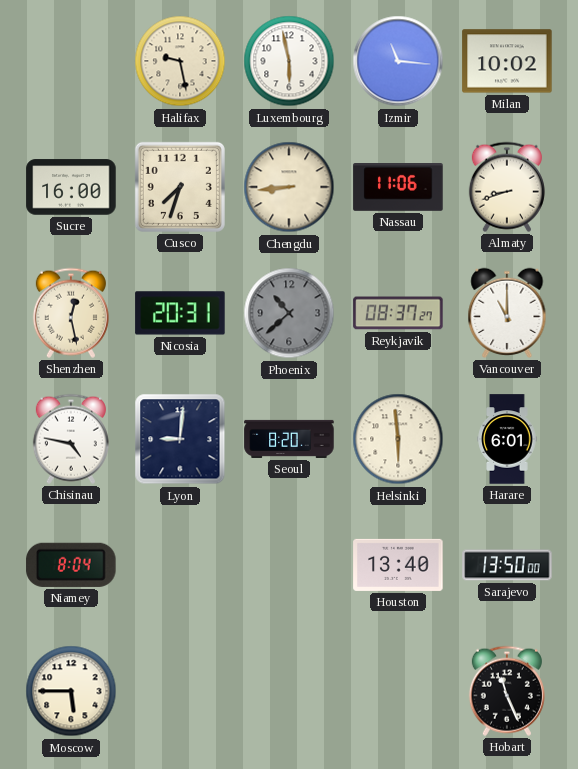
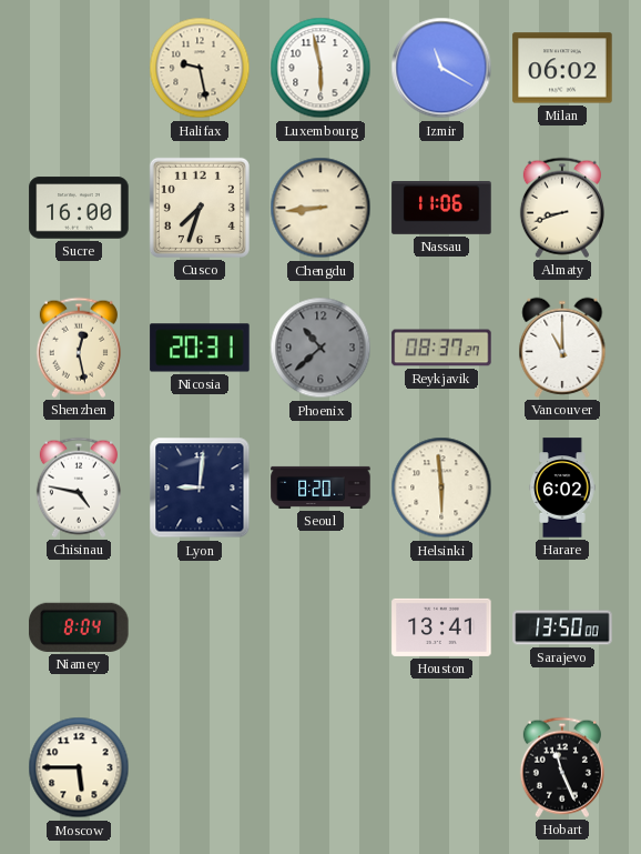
Izmir: 11:16 -> 11:20 (441, 68)
Milan: 10:02 -> 06:02 (562, 68)
Harare: 6:01 -> 6:02 (562, 488)
Houston: 13:40 -> 13:41 (441, 627)
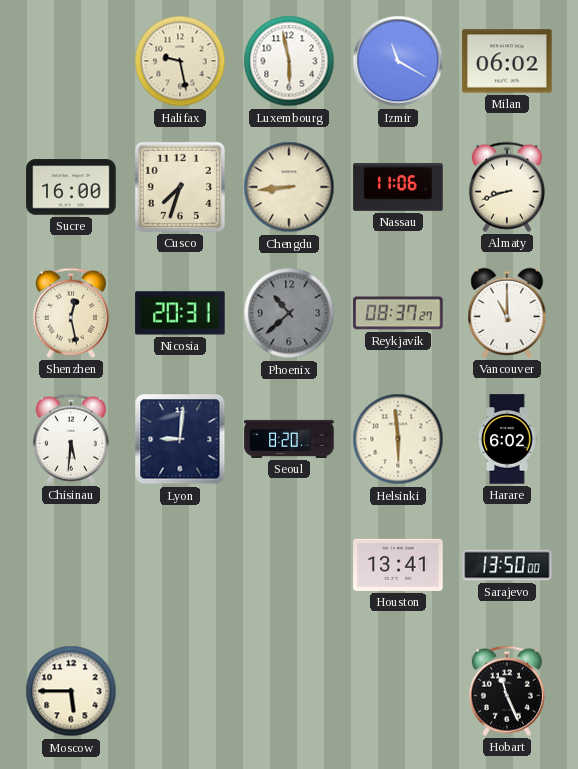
Chisinau: 4:47 -> 5:31 (71, 439)
Niamey: 8:04 -> none (79, 627)
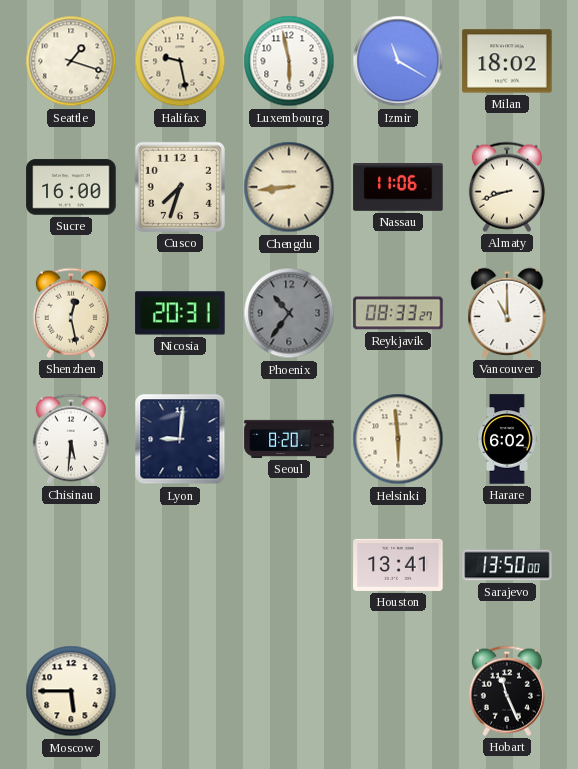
Seattle: none -> 1:18 (71, 61)
Milan: 06:02 -> 18:02 (507, 61)
Phoenix: 10:38 -> 10:36 (289, 313)
Reykjavik: 08:37 -> 08:33 (398, 313)
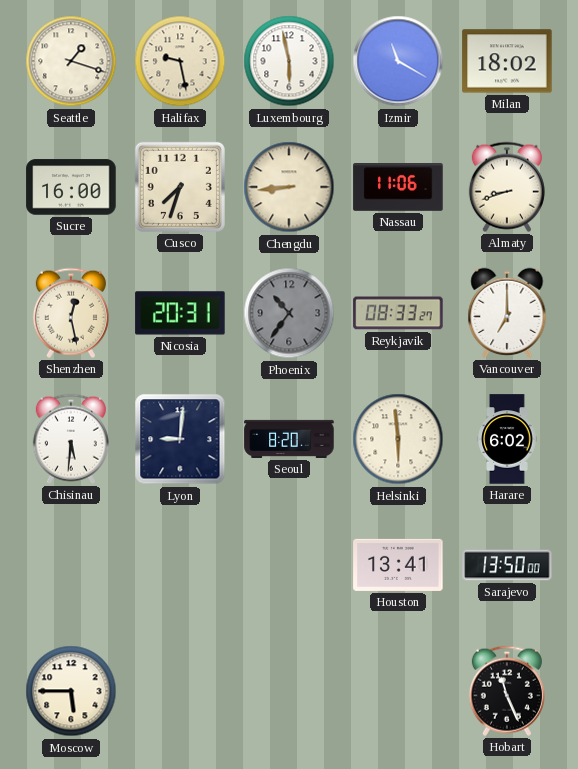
Vancouver: 11:00 -> 7:00 (507, 313)
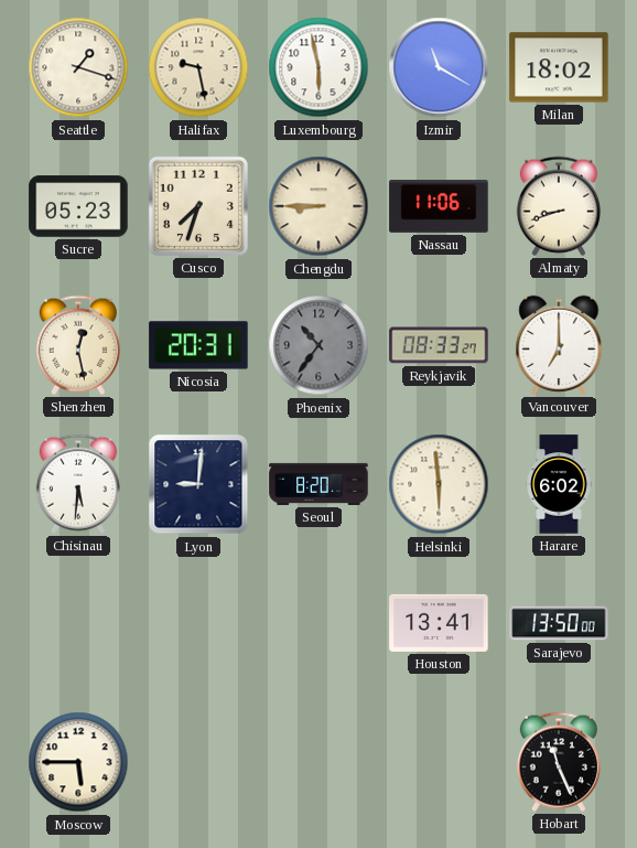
Sucre: 16:00 -> 05:23 (78, 206)
Chengdu: 8:44 -> 8:45 (318, 206)
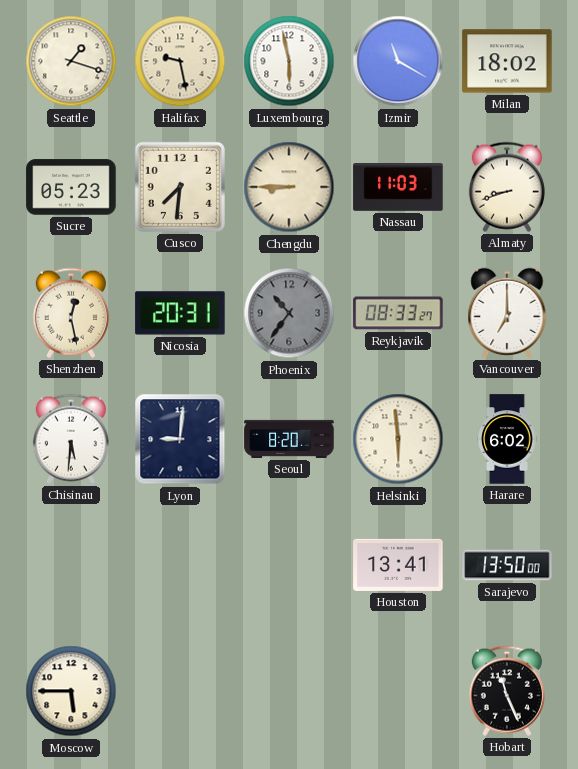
Cusco: 7:33 -> 7:31 (180, 187)
Nassau: 11:06 -> 11:03 (398, 188)
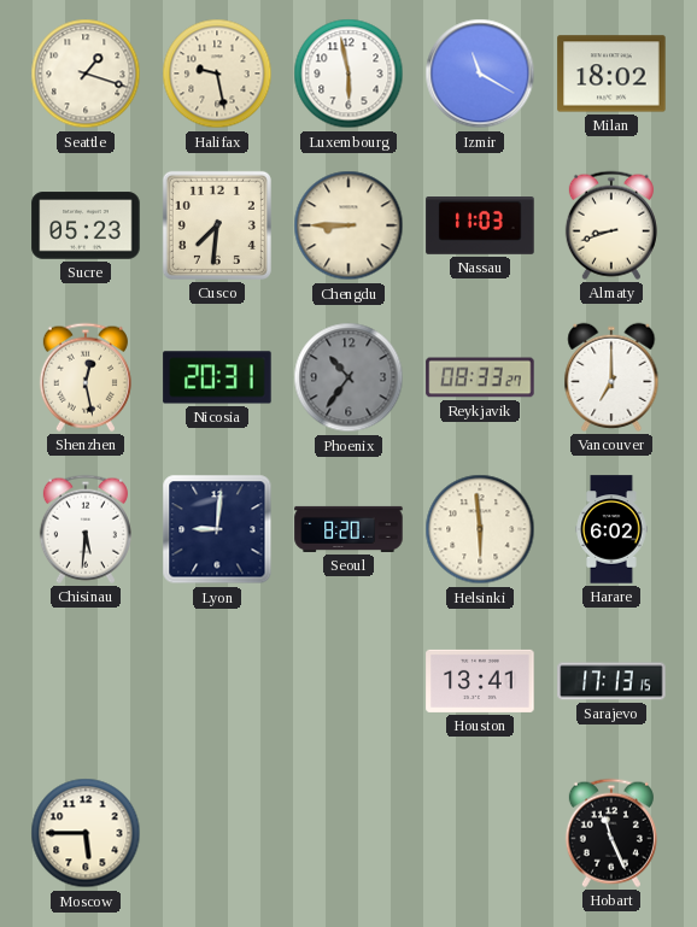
Sarajevo: 13:50 -> 17:13 (611, 681)
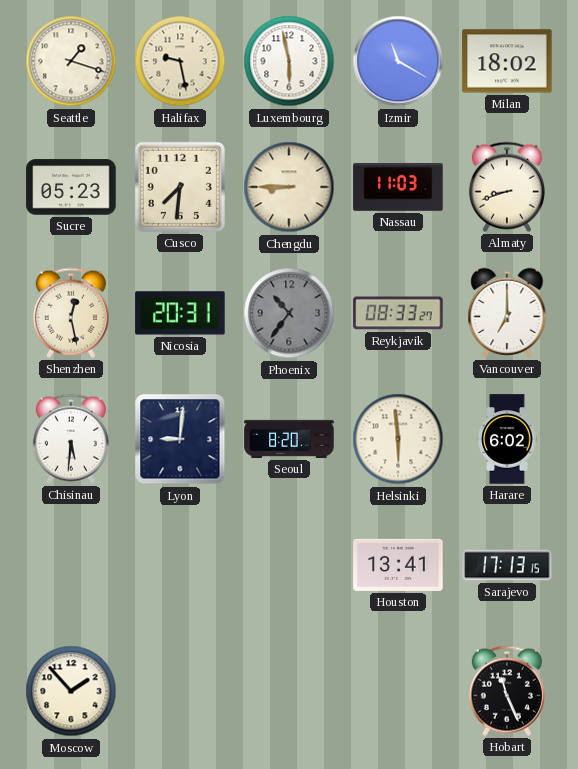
Moscow: 5:45 -> 1:53 (71, 691)
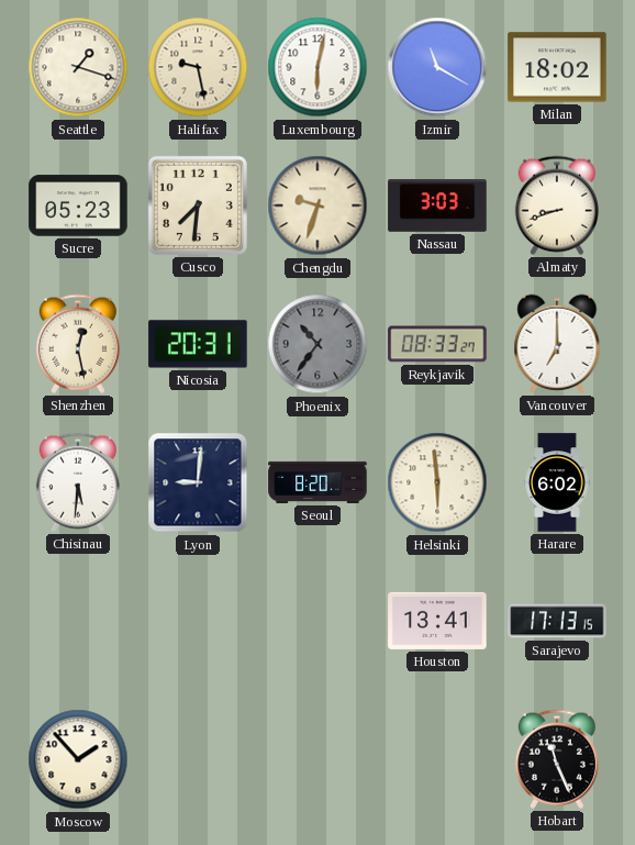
Luxembourg: 5:58 -> 6:02 (317, 67)
Chengdu: 8:45 -> 9:33 (317, 205)
Nassau: 11:03 -> 3:03 (437, 207)
